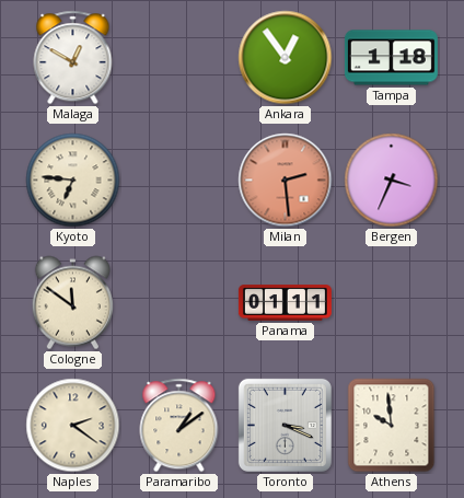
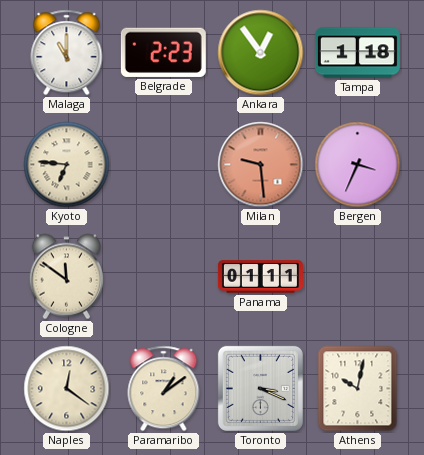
Malaga: 12:50 -> 11:00 (67, 53)
Belgrade: none -> 2:23 (163, 52)
Milan: 2:29 -> 9:29 (261, 165)
Naples: 2:21 -> 12:21 (67, 389)
Athens: 9:59 -> 10:02 (358, 389)
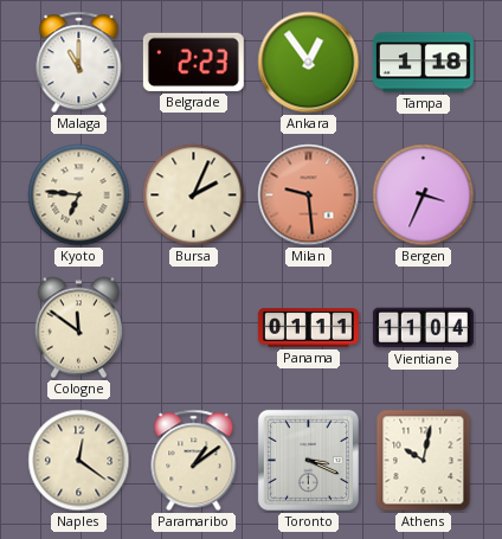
Bursa: none -> 2:04 (194, 195)
Vientiane: none -> 11:04 (423, 328)
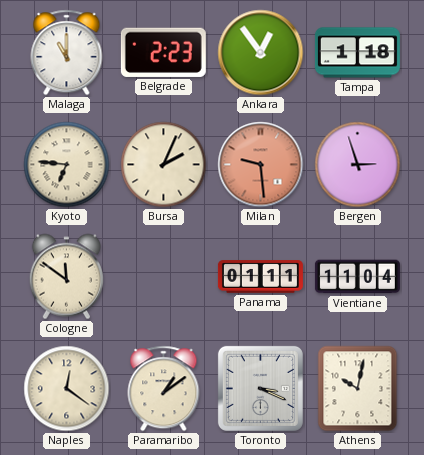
Bergen: 3:34 -> 2:57 (358, 165)
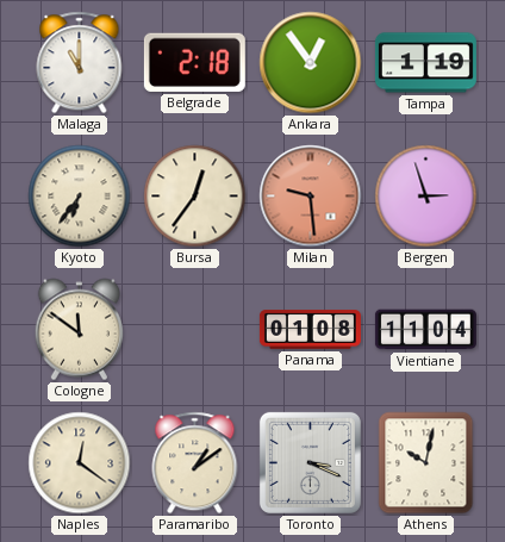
Belgrade: 2:23 -> 2:18 (194, 62)
Tampa: 1:18 -> 1:19 (425, 63)
Kyoto: 6:46 -> 6:36 (80, 197)
Bursa: 2:04 -> 12:36 (195, 197)
Panama: 01:11 -> 01:08 (310, 330)
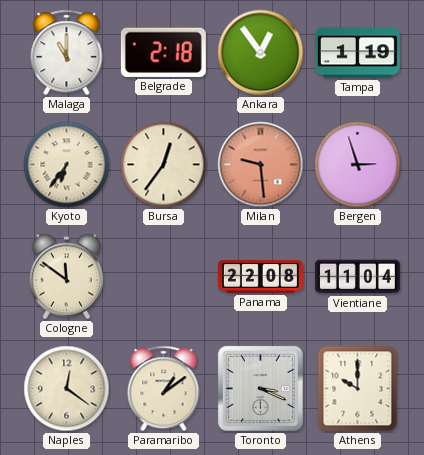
Panama: 01:08 -> 22:08 (260, 277)
Athens: 10:02 -> 10:00 (358, 389)
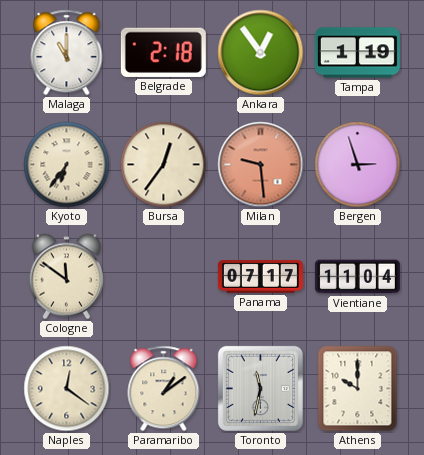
Panama: 22:08 -> 07:17 (260, 277)
Toronto: 3:19 -> 11:32 (260, 388)
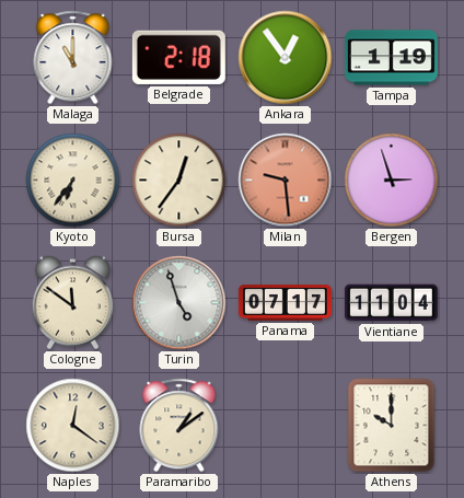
Turin: none -> 4:57 (179, 303)
Toronto: 11:32 -> none (260, 388)
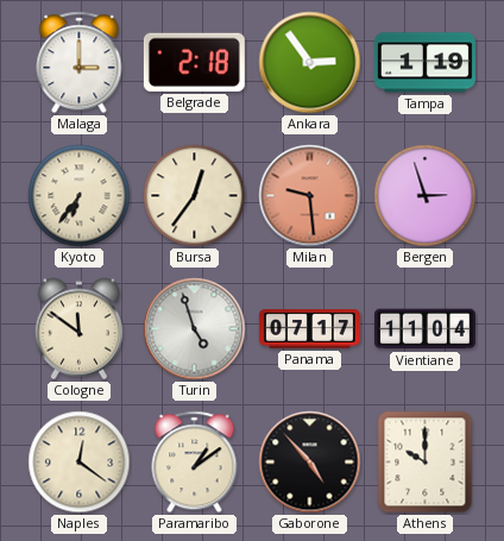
Malaga: 11:00 -> 3:00 (80, 63)
Ankara: 12:54 -> 2:54 (310, 63)
Gaborone: none -> 4:53 (310, 463)
